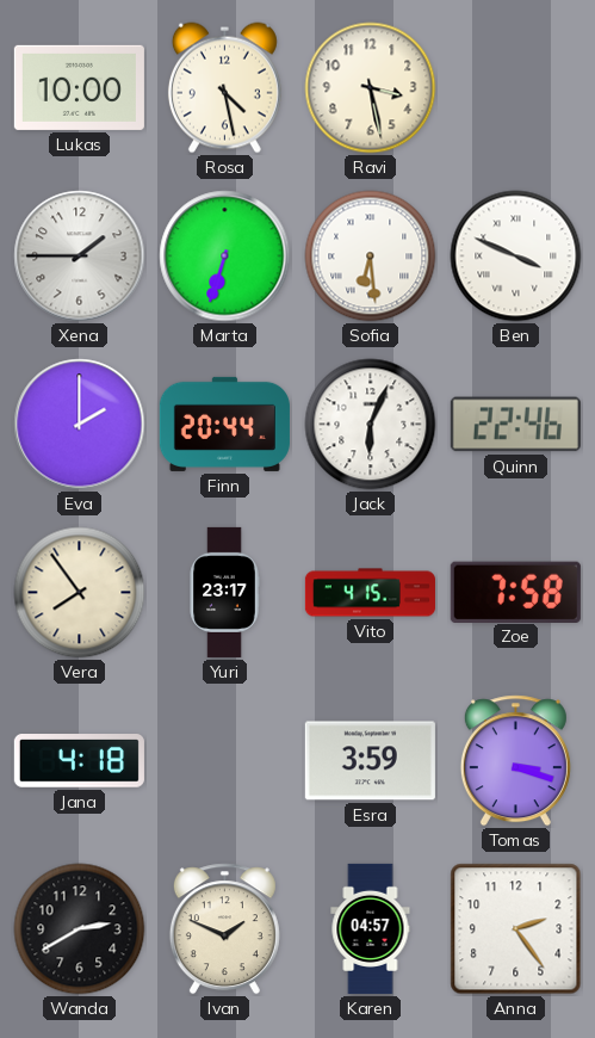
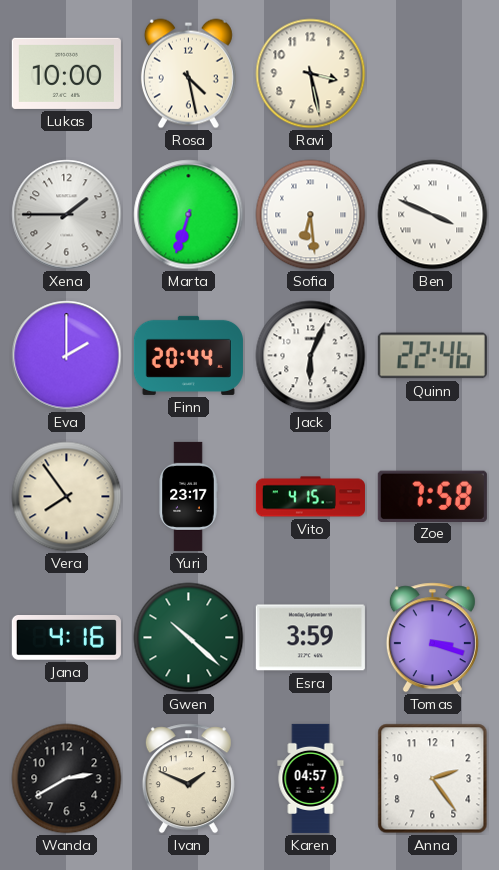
Jana: 4:18 -> 4:16 (66, 638)
Gwen: none -> 10:22 (189, 638)
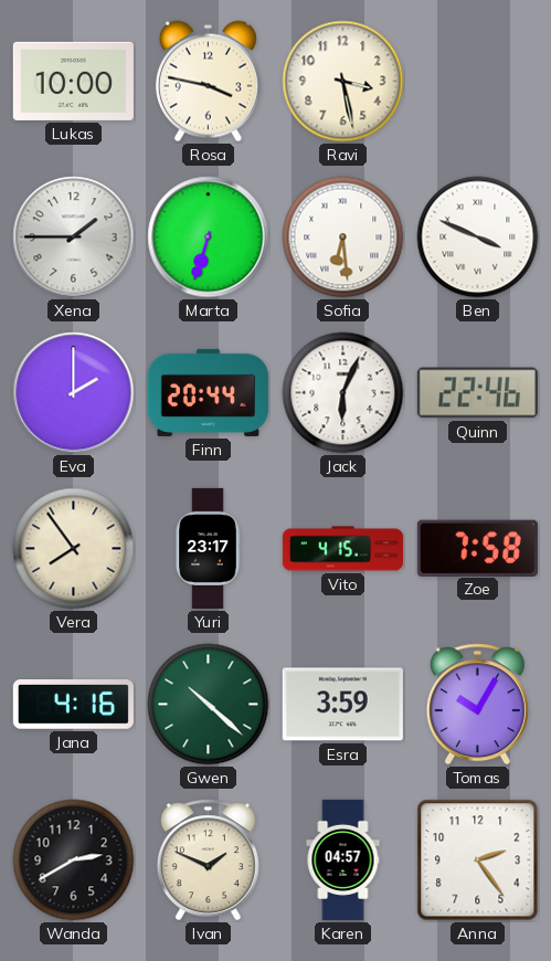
Rosa: 4:28 -> 3:47 (208, 82)
Tomas: 3:18 -> 10:05 (477, 705)
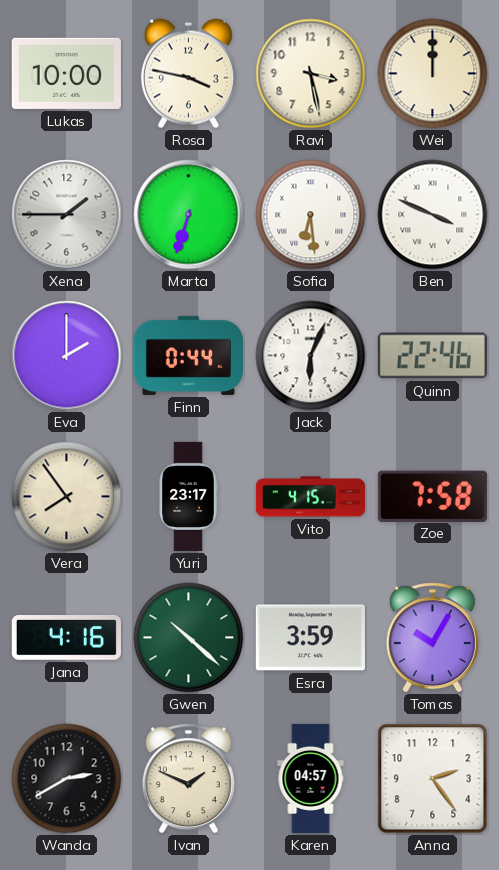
Wei: none -> 12:00 (433, 74)
Finn: 20:44 -> 0:44 (188, 355)
